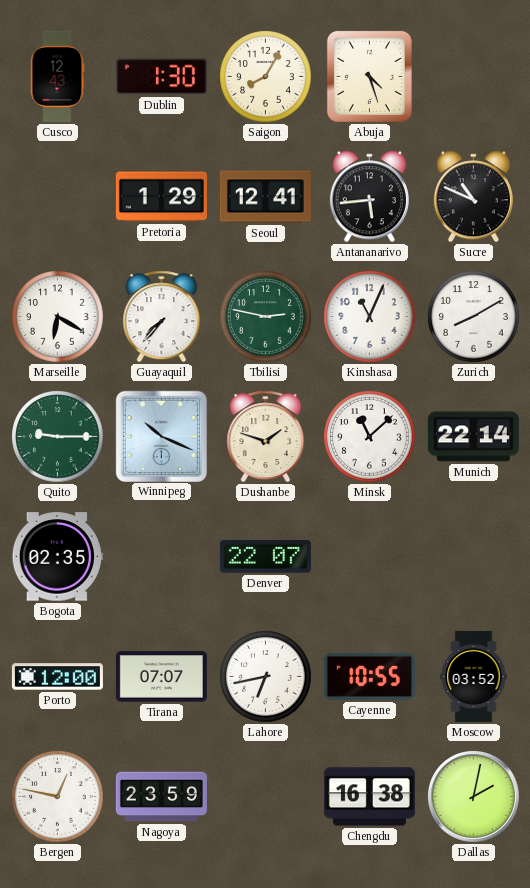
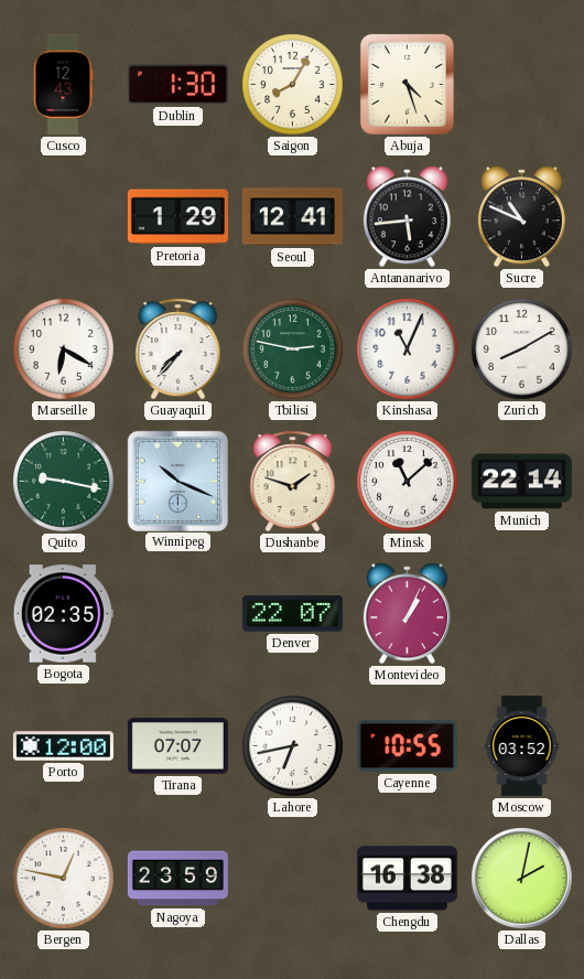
Quito: 9:15 -> 9:17 (64, 482)
Montevideo: none -> 1:04 (407, 614)
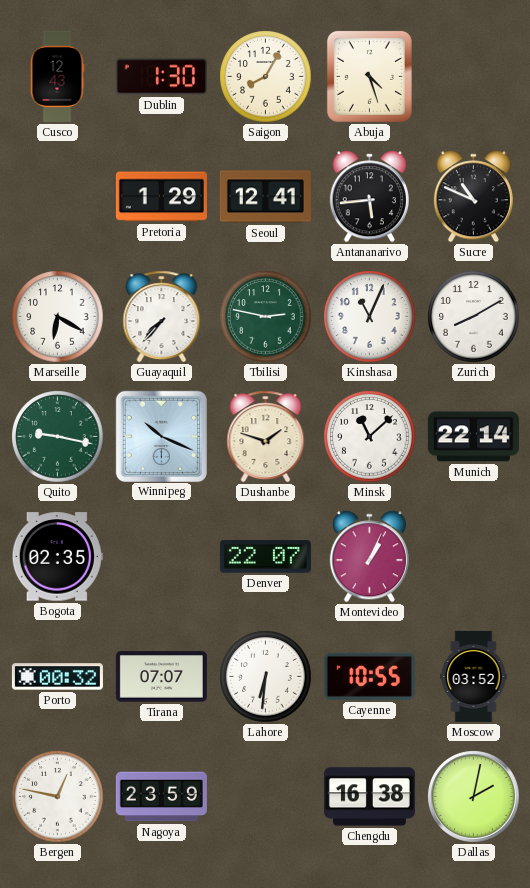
Porto: 12:00 -> 00:32 (57, 677)
Lahore: 6:43 -> 6:31 (266, 677)
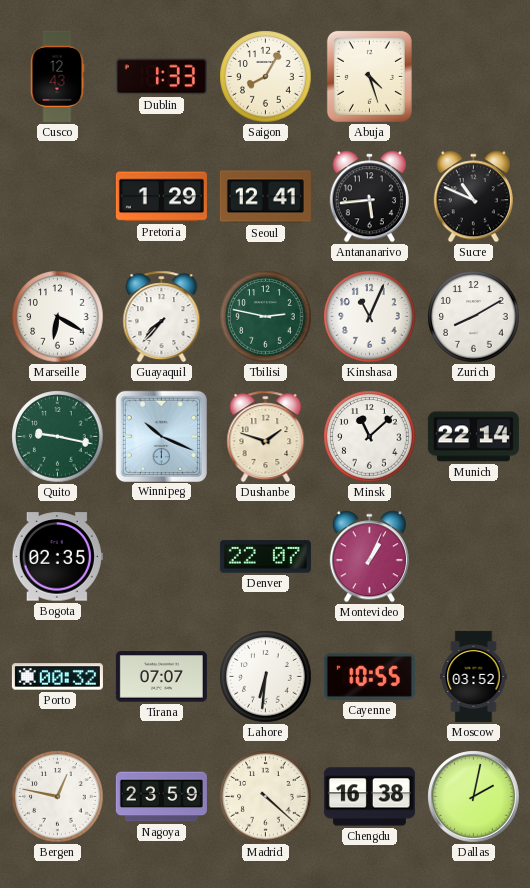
Dublin: 1:30 -> 1:33 (161, 77)
Madrid: none -> 4:22 (266, 797)
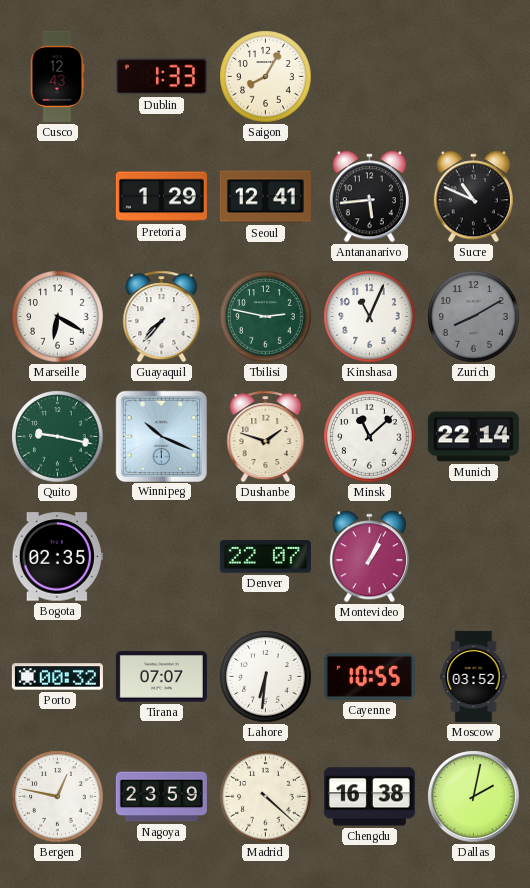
Abuja: 4:27 -> none (369, 76)
Zurich dial: white -> grey (474, 317)
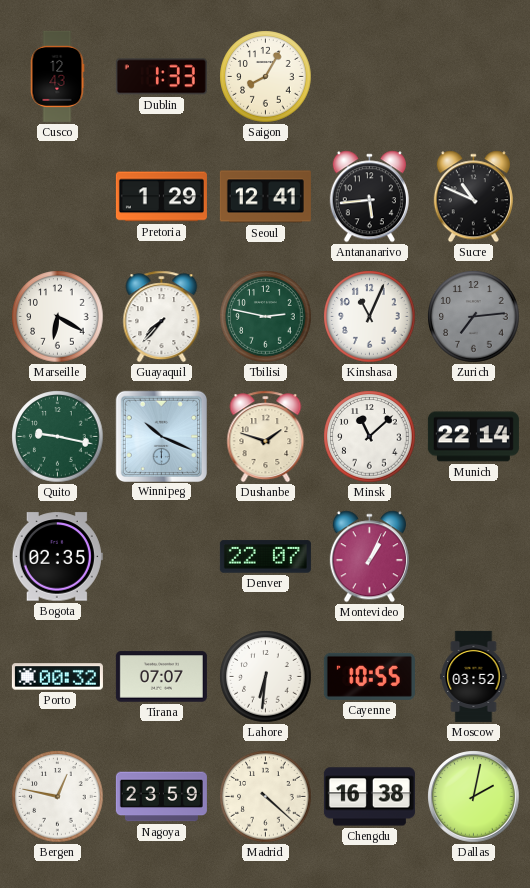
Zurich: 8:10 -> 7:14 (474, 317)
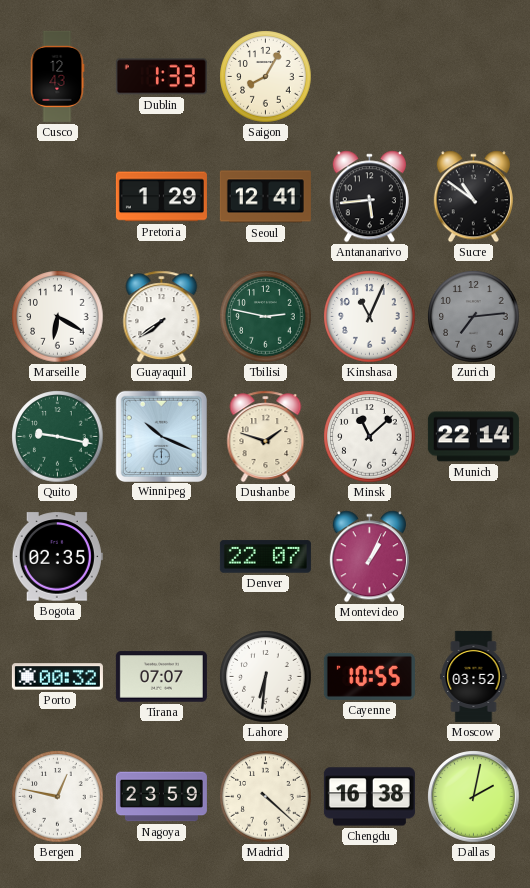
Sucre: 10:49 -> 10:51 (473, 197)
Guayaquil: 7:37 -> 7:39 (162, 317)
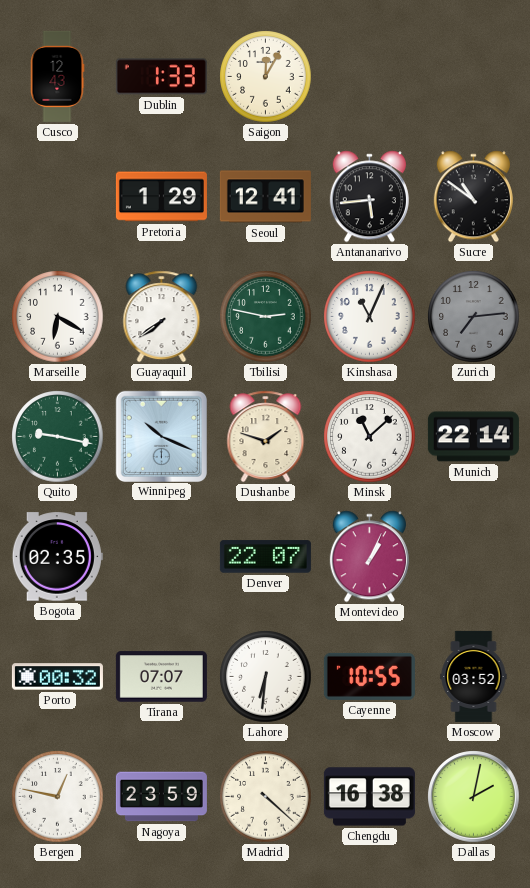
Saigon: 8:05 -> 12:05 (266, 77)
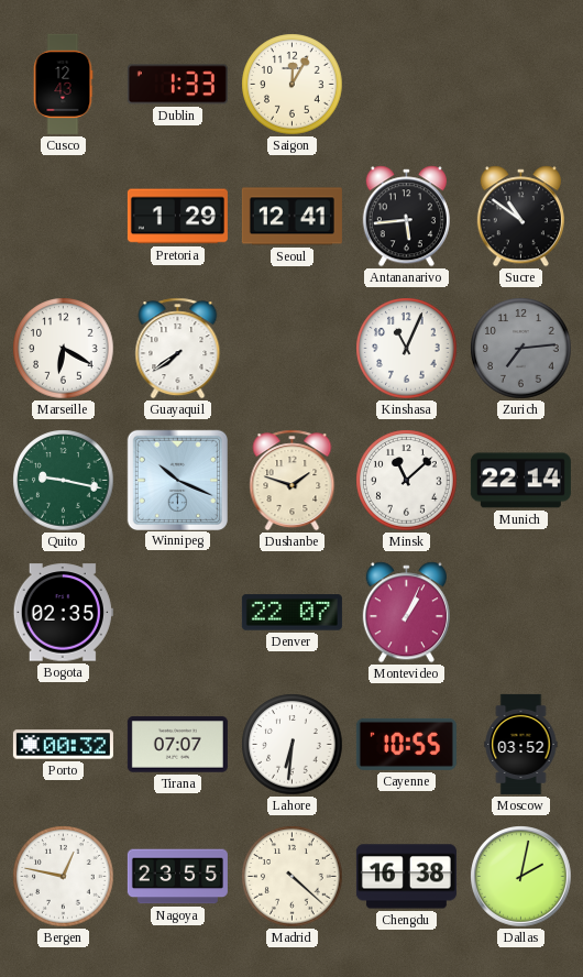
Tbilisi: 2:47 -> none (266, 317)
Nagoya: 23:59 -> 23:55 (177, 877)
